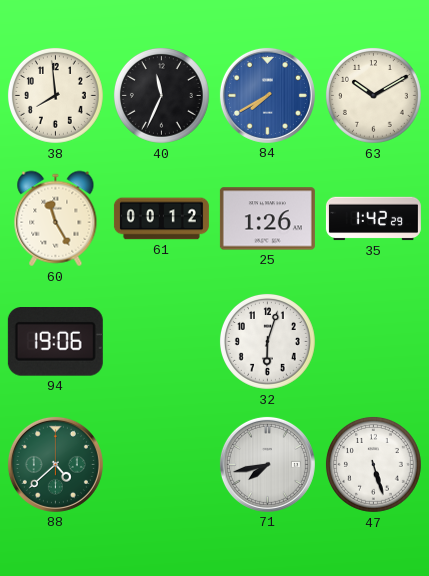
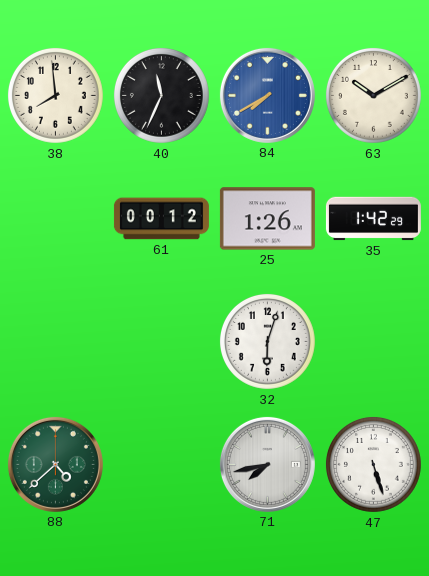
60: 11:25 -> none (56, 219)
94: 19:06 -> none (55, 342)
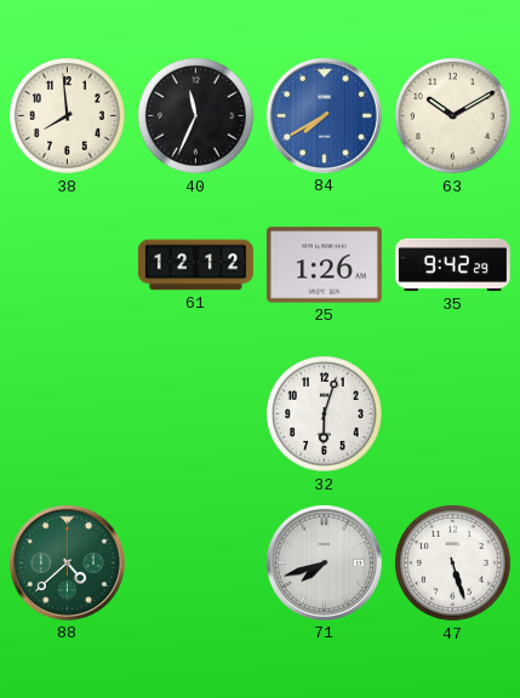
61: 00:12 -> 12:12 (195, 265)
35: 1:42 -> 9:42 (452, 265)
71: 7:43 -> 7:42 (324, 562)
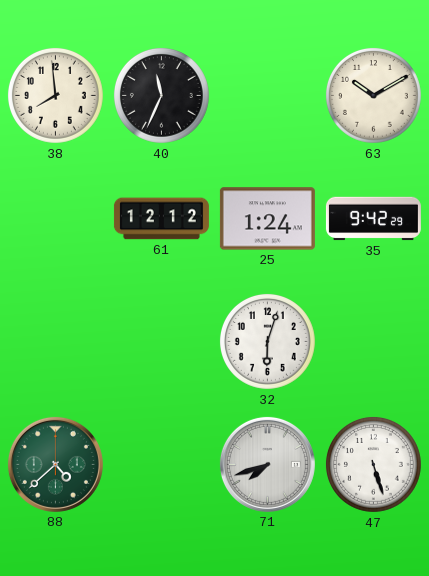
84: 7:40 -> none (324, 115)
25: 1:26 -> 1:24 (267, 219)
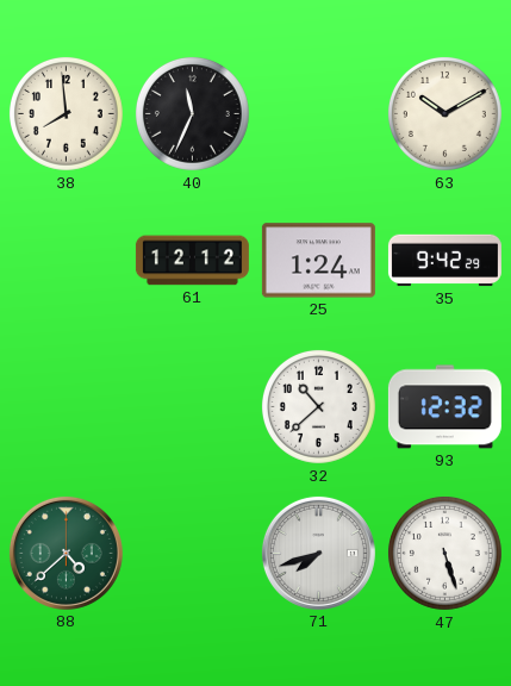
32: 6:03 -> 10:38 (318, 406)
93: none -> 12:32 (444, 407)
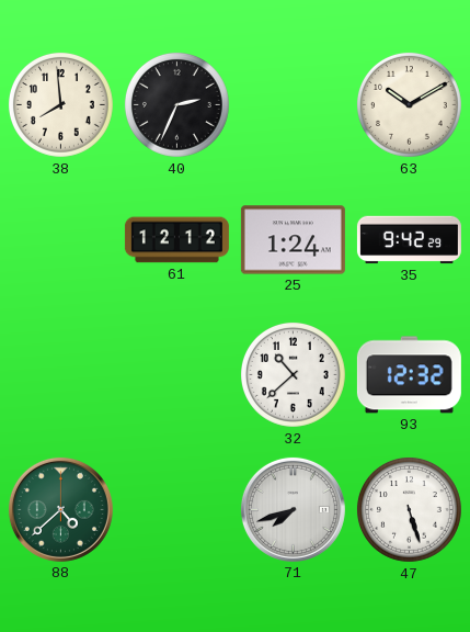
40: 11:34 -> 2:34 (176, 104)
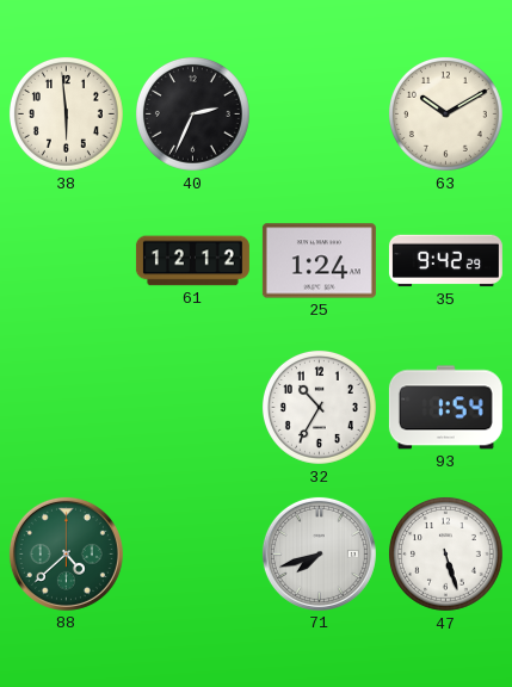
38: 7:59 -> 5:59 (66, 113)
32: 10:38 -> 10:35 (319, 407)
93: 12:32 -> 1:54 (445, 408)
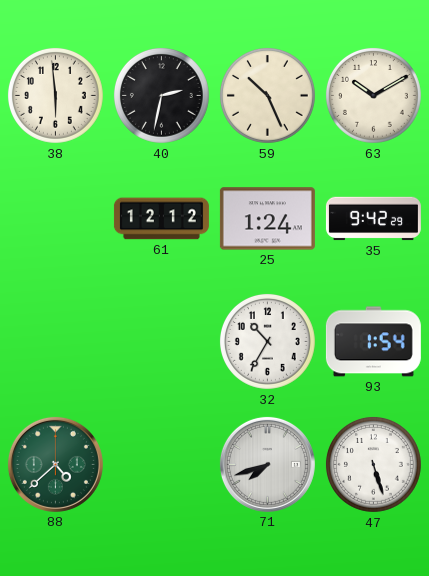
40: 2:34 -> 2:32 (161, 95)
59: none -> 10:26 (267, 95)
